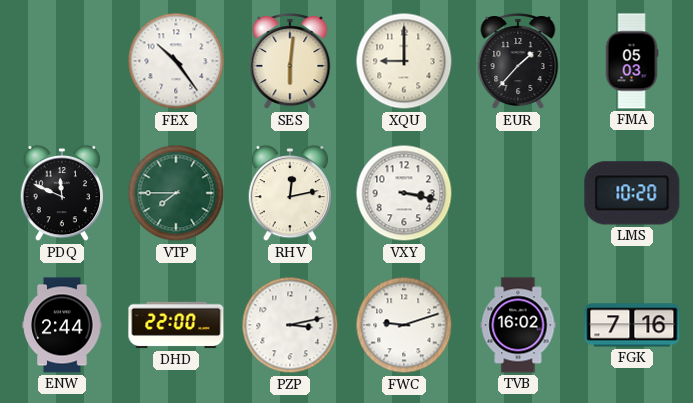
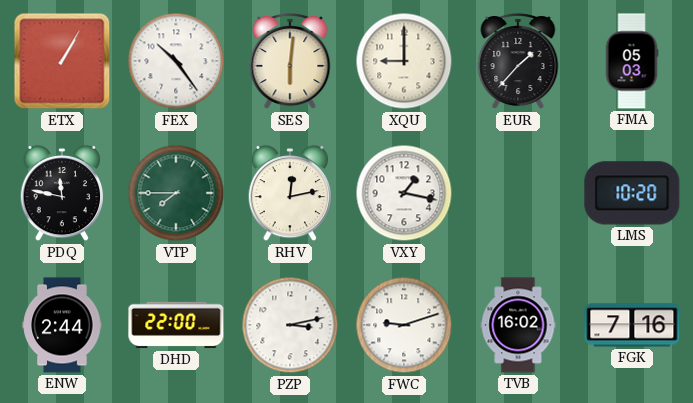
ETX: none -> 1:05 (62, 61)
PDQ: 11:49 -> 11:47 (62, 193)
VXY: 3:17 -> 1:17 (404, 193)
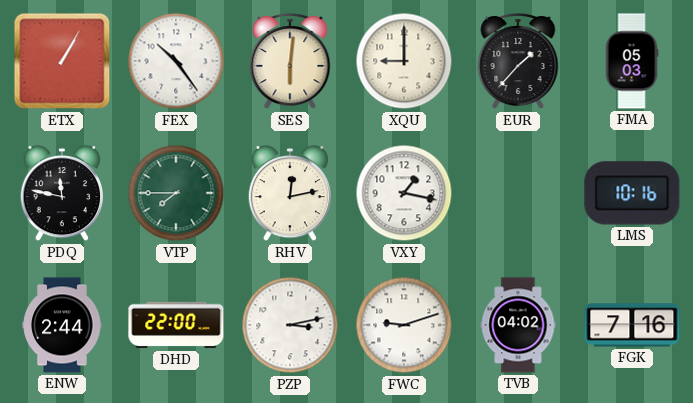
LMS: 10:20 -> 10:16 (632, 193)
TVB: 16:02 -> 04:02 (518, 325)
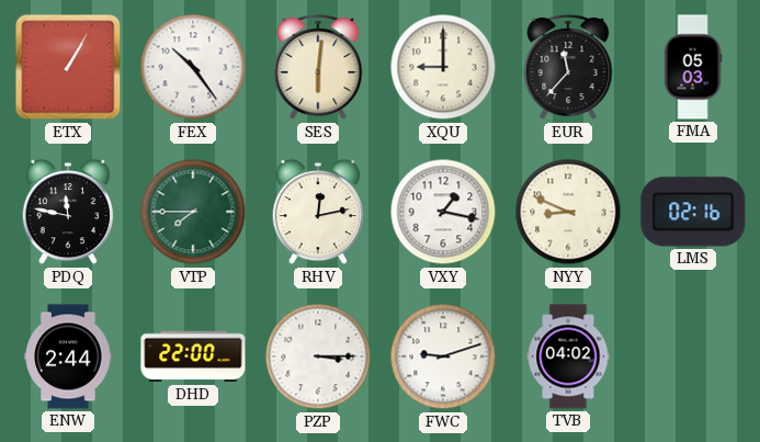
EUR: 1:37 -> 11:37 (568, 68)
NYY: none -> 8:49 (568, 212)
LMS: 10:16 -> 02:16 (693, 212)
PZP: 3:13 -> 3:15 (318, 356)
FGK: 7:16 -> none (632, 325)
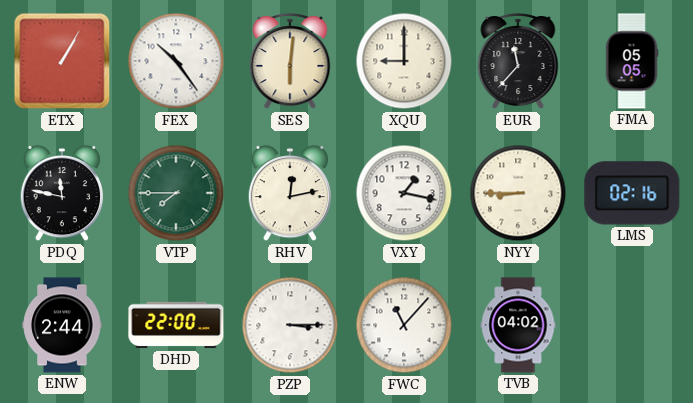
FMA: 05:03 -> 05:05 (632, 61)
NYY: 8:49 -> 8:45 (518, 193)
FWC: 9:12 -> 11:07 (404, 325)
